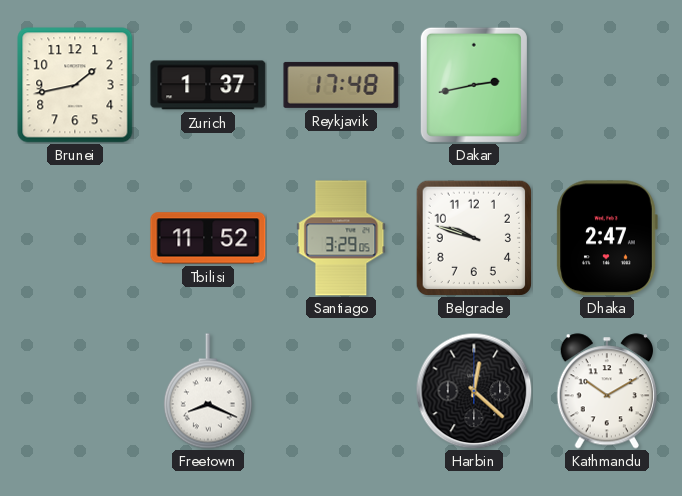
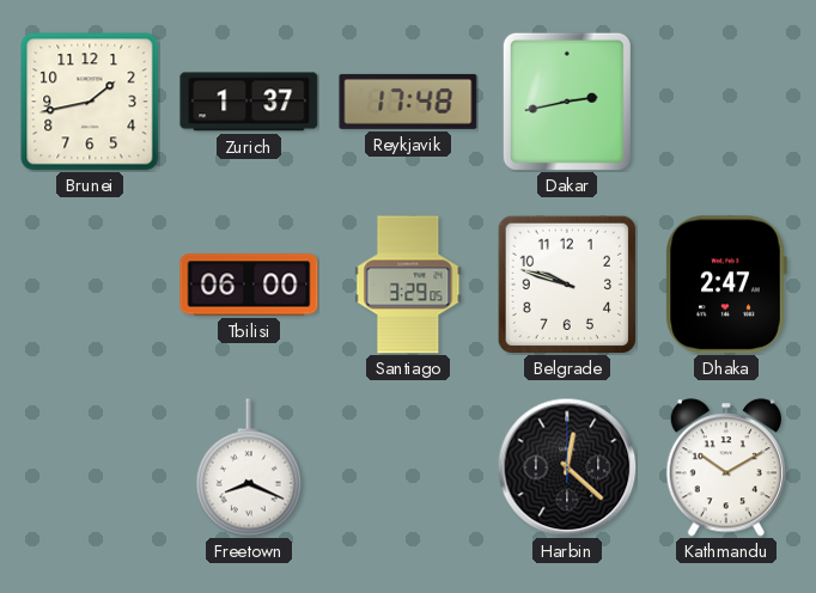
Tbilisi: 11:52 -> 06:00 (249, 285)
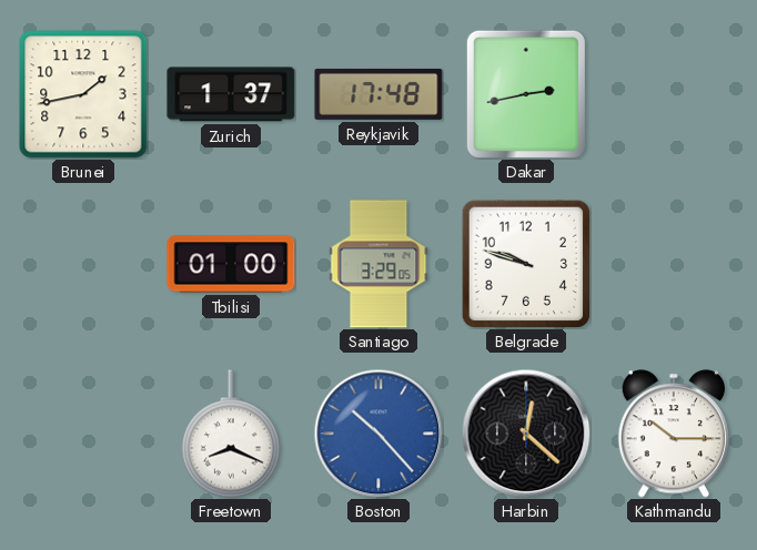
Tbilisi: 06:00 -> 01:00 (231, 264)
Dhaka: 2:47 -> none (726, 285)
Boston: none -> 10:23 (378, 434)
Kathmandu: 10:10 -> 10:15 (673, 434)
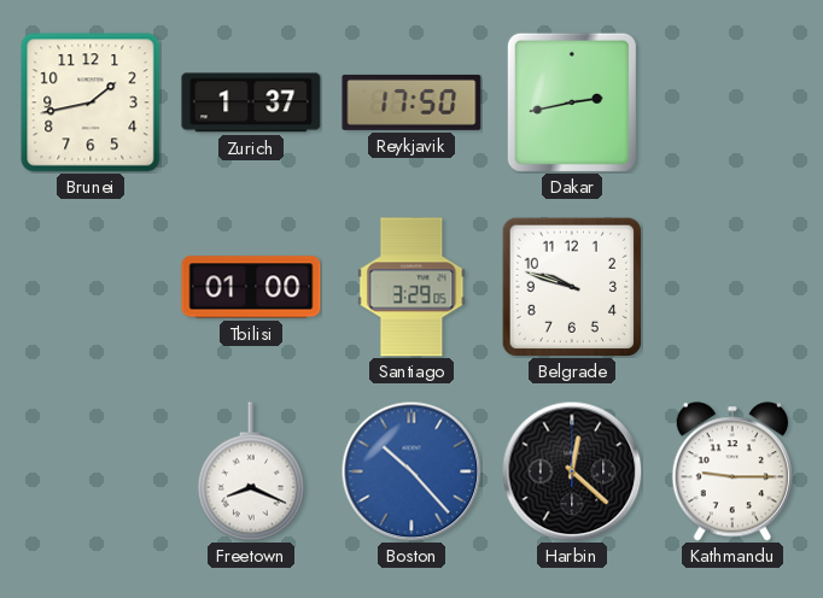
Reykjavik: 17:48 -> 17:50 (411, 102)
Kathmandu: 10:15 -> 9:15 (731, 471)
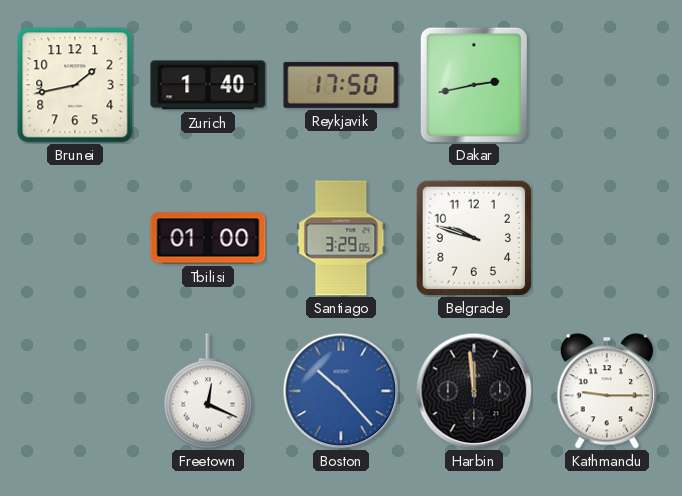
Zurich: 1:37 -> 1:40 (208, 85)
Freetown: 8:19 -> 12:19 (208, 391)
Harbin: 12:22 -> 11:59 (474, 391)
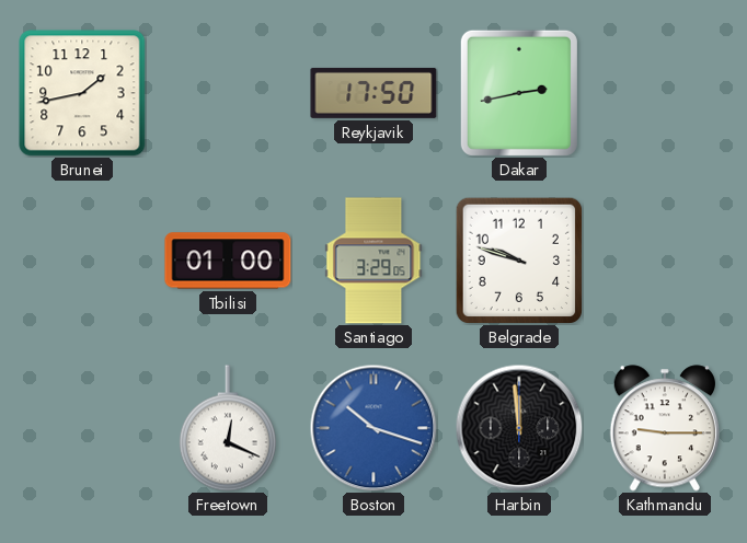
Zurich: 1:40 -> none (208, 85)
Boston: 10:23 -> 10:18 (373, 428)
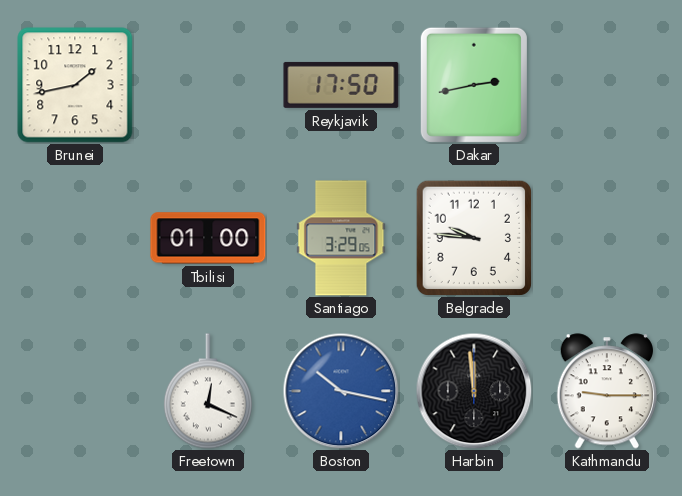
Belgrade: 9:48 -> 9:46 (473, 237)
Boston: 10:18 -> 10:17 (341, 391)
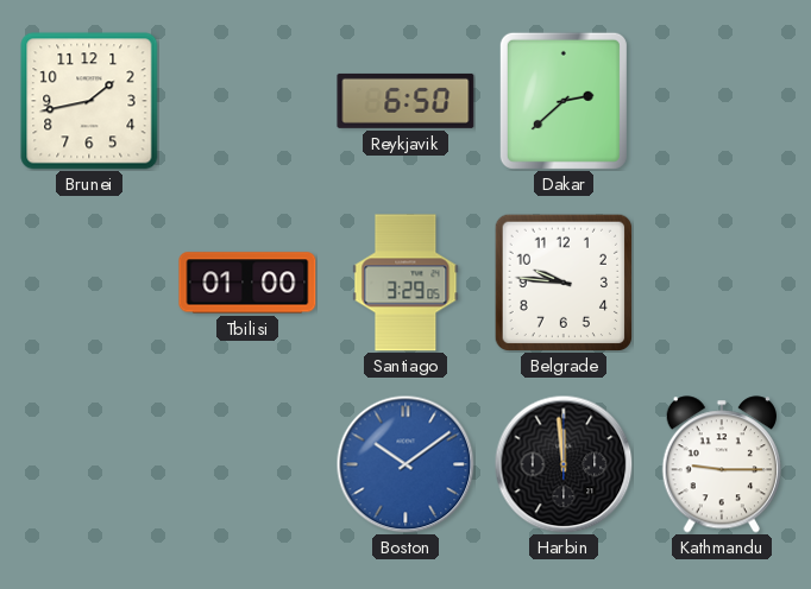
Reykjavik: 17:50 -> 6:50 (405, 101)
Dakar: 2:43 -> 2:38 (564, 101)
Freetown: 12:19 -> none (208, 391)
Boston: 10:17 -> 10:09 (405, 464)
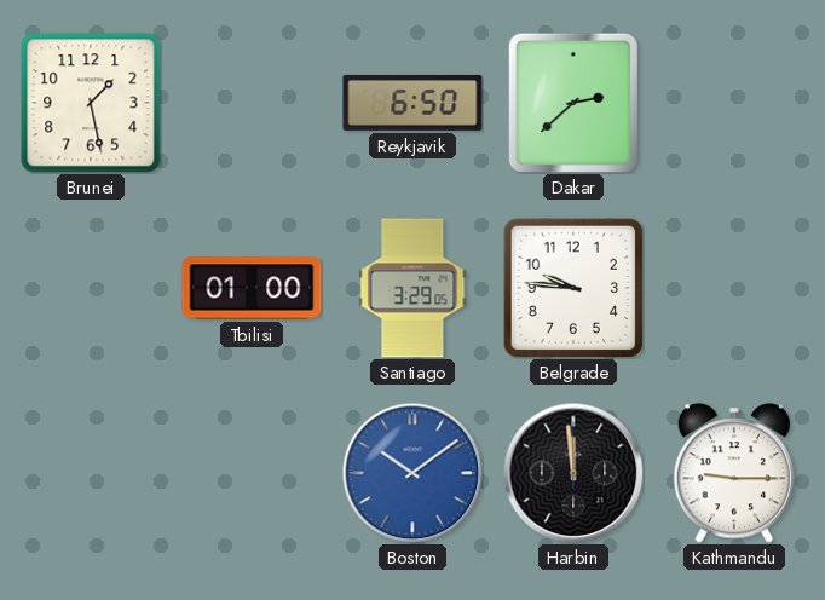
Brunei: 1:43 -> 1:28 (91, 103)
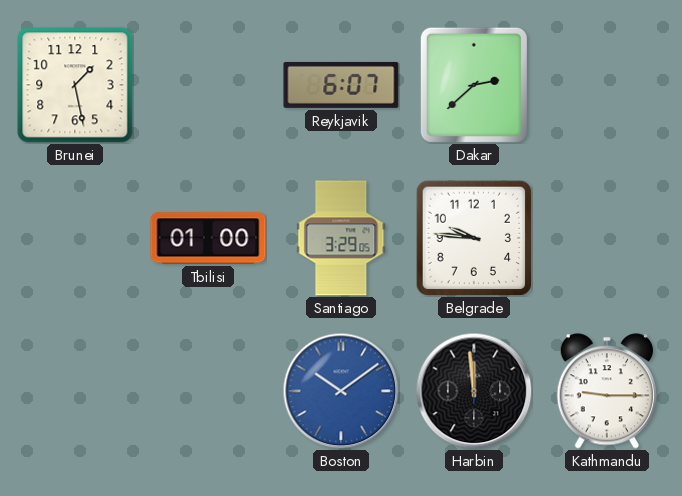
Reykjavik: 6:50 -> 6:07 (341, 85)
